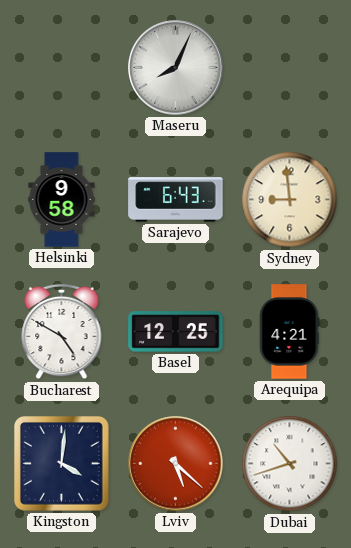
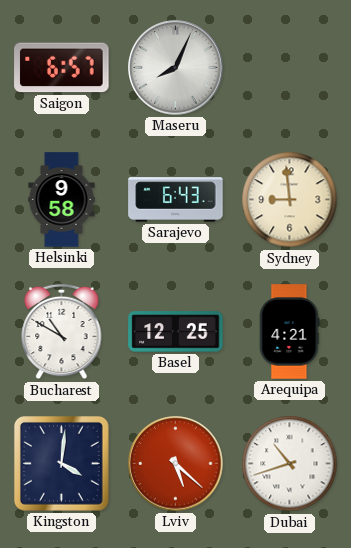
Saigon: none -> 6:57 (62, 68)
Bucharest: 4:50 -> 10:50 (62, 332)
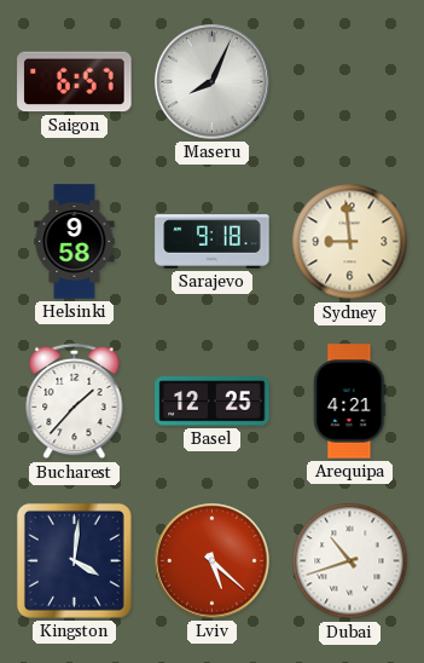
Sarajevo: 6:43 -> 9:18 (213, 242)
Bucharest: 10:50 -> 1:37 (75, 402)
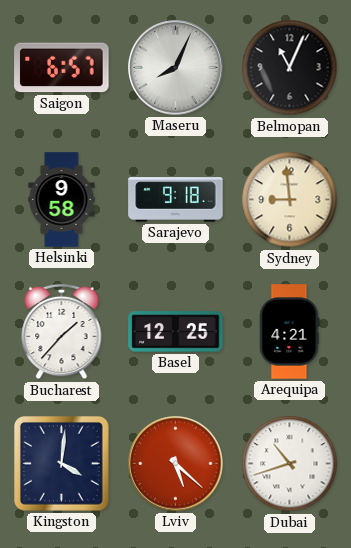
Belmopan: none -> 11:04 (290, 68)
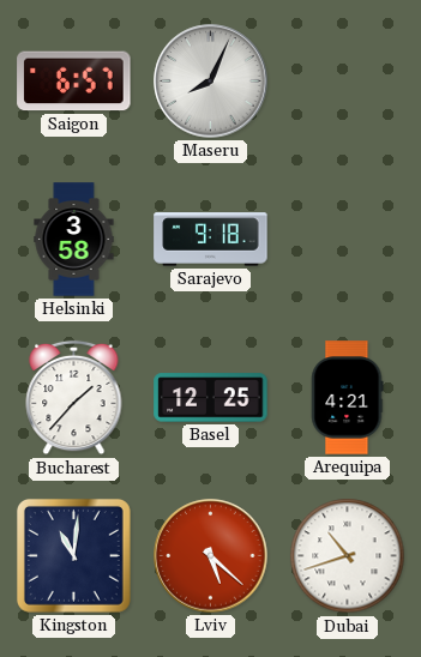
Belmopan: 11:04 -> none (290, 68)
Helsinki: 9:58 -> 3:58 (74, 240)
Sydney: 8:59 -> none (290, 200)
Kingston: 4:01 -> 11:01 (73, 555)
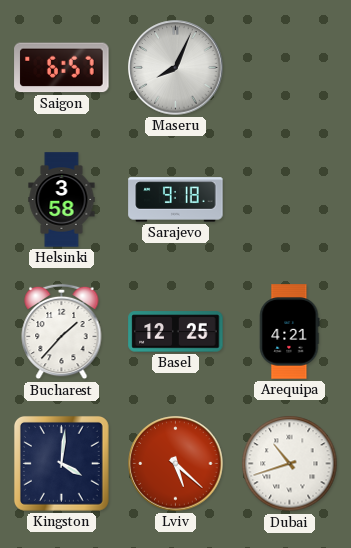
Kingston: 11:01 -> 4:01 (61, 463)
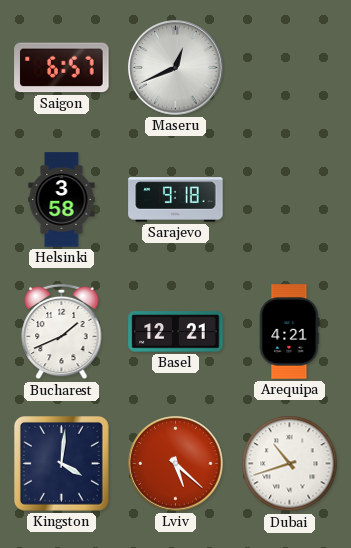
Maseru: 8:04 -> 12:41 (176, 68)
Bucharest: 1:37 -> 1:41 (62, 332)
Basel: 12:25 -> 12:21 (176, 332)
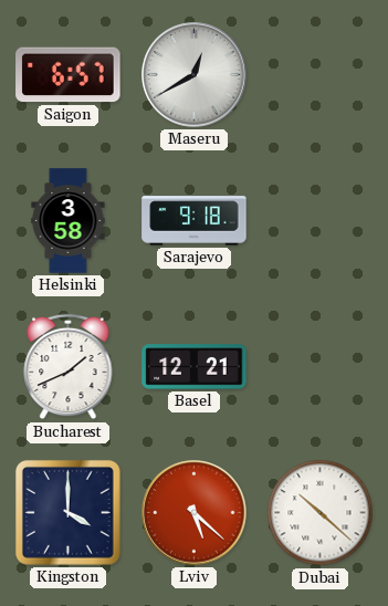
Maseru: 12:41 -> 12:40 (195, 75)
Arequipa: 4:21 -> none (290, 332)
Kingston: 4:01 -> 4:00 (67, 512)
Dubai: 10:42 -> 10:22 (321, 513)
